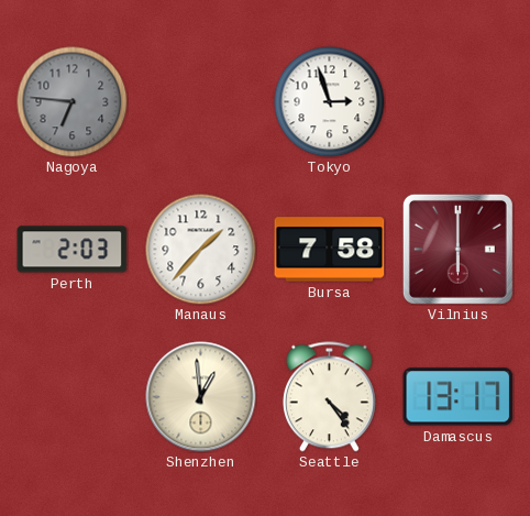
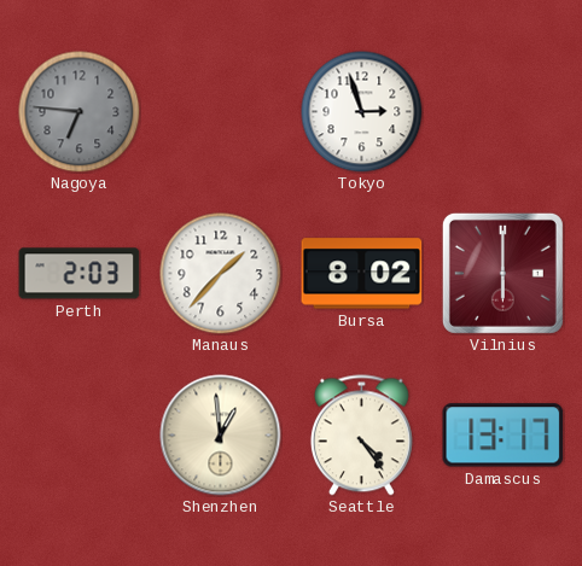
Bursa: 7:58 -> 8:02 (362, 274)
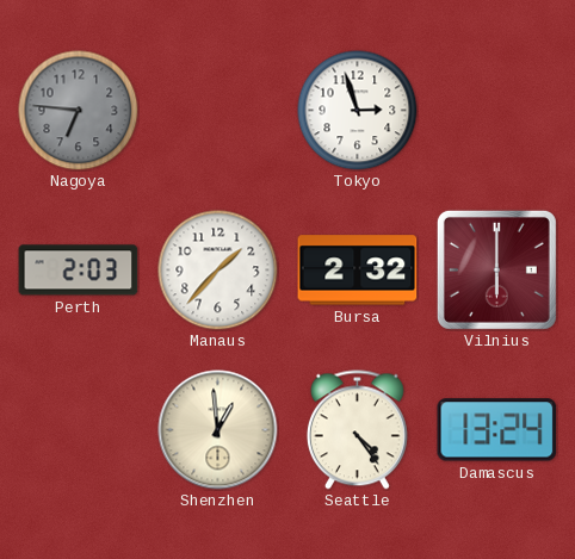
Bursa: 8:02 -> 2:32 (358, 271)
Damascus: 13:17 -> 13:24 (497, 430)
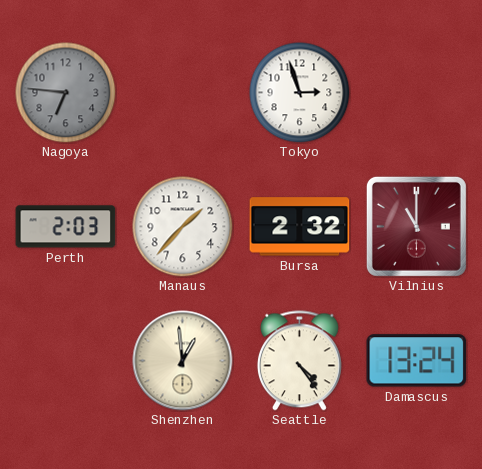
Vilnius: 6:00 -> 11:00 (416, 226)
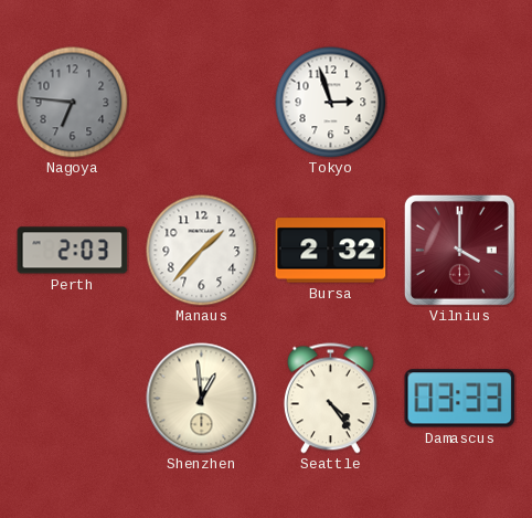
Vilnius: 11:00 -> 4:00 (459, 250)
Damascus: 13:24 -> 03:33 (460, 399)
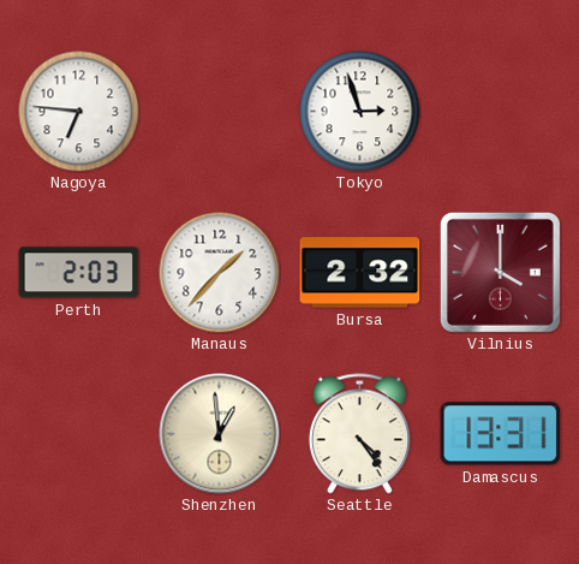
Nagoya dial: grey -> white (79, 112)
Damascus: 03:33 -> 13:31 (501, 434)
